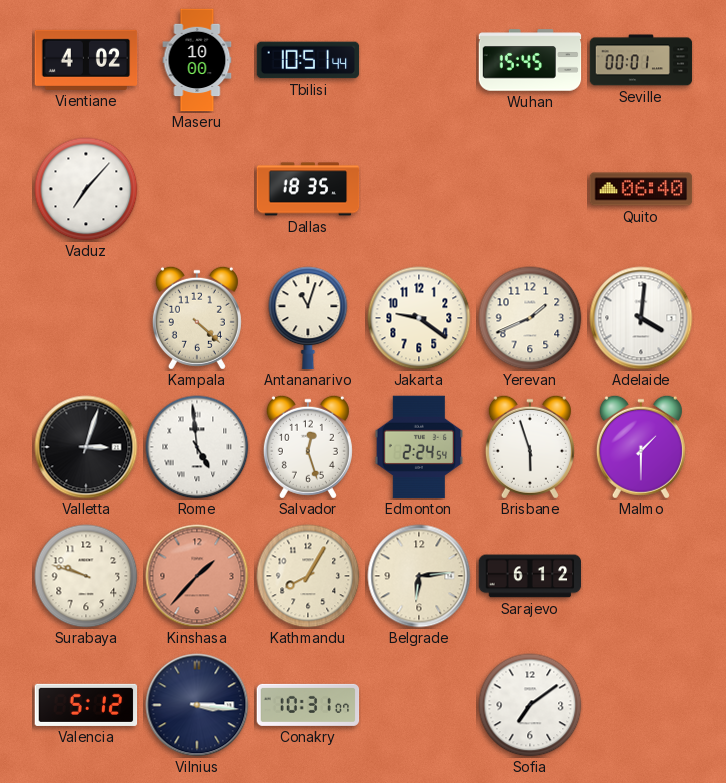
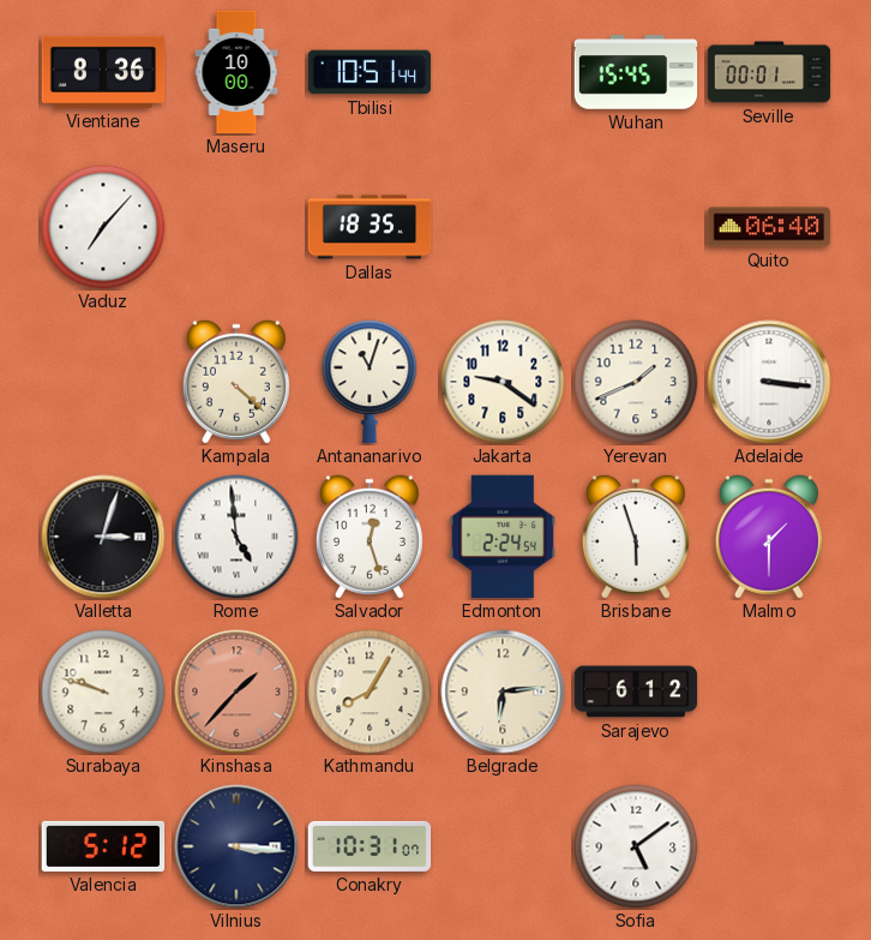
Vientiane: 4:02 -> 8:36 (103, 72)
Adelaide: 4:01 -> 3:16 (769, 382)
Sofia: 7:09 -> 5:09 (636, 846)
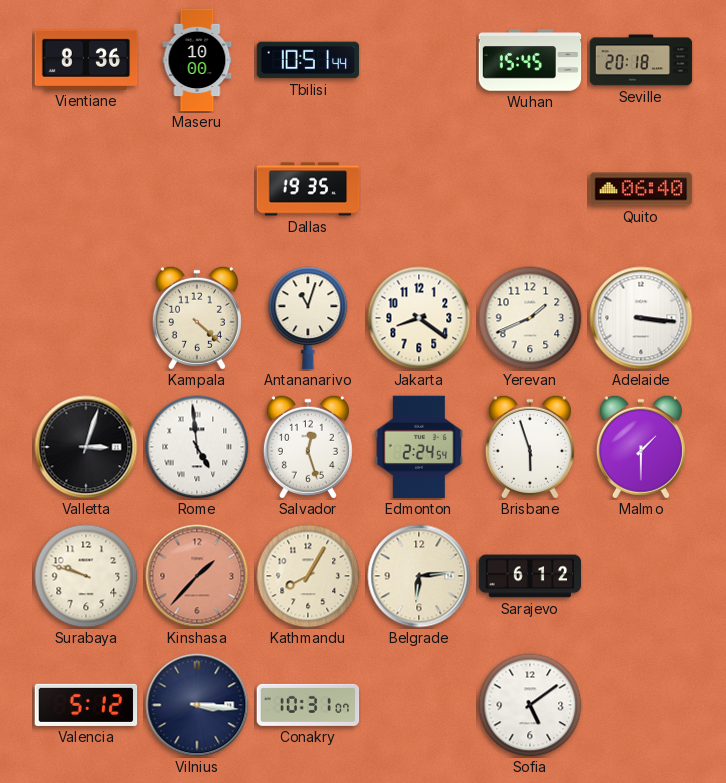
Seville: 00:01 -> 20:18 (641, 60)
Vaduz: 7:07 -> none (103, 227)
Dallas: 18:35 -> 19:35 (308, 189)
Jakarta: 9:21 -> 8:21 (419, 318)
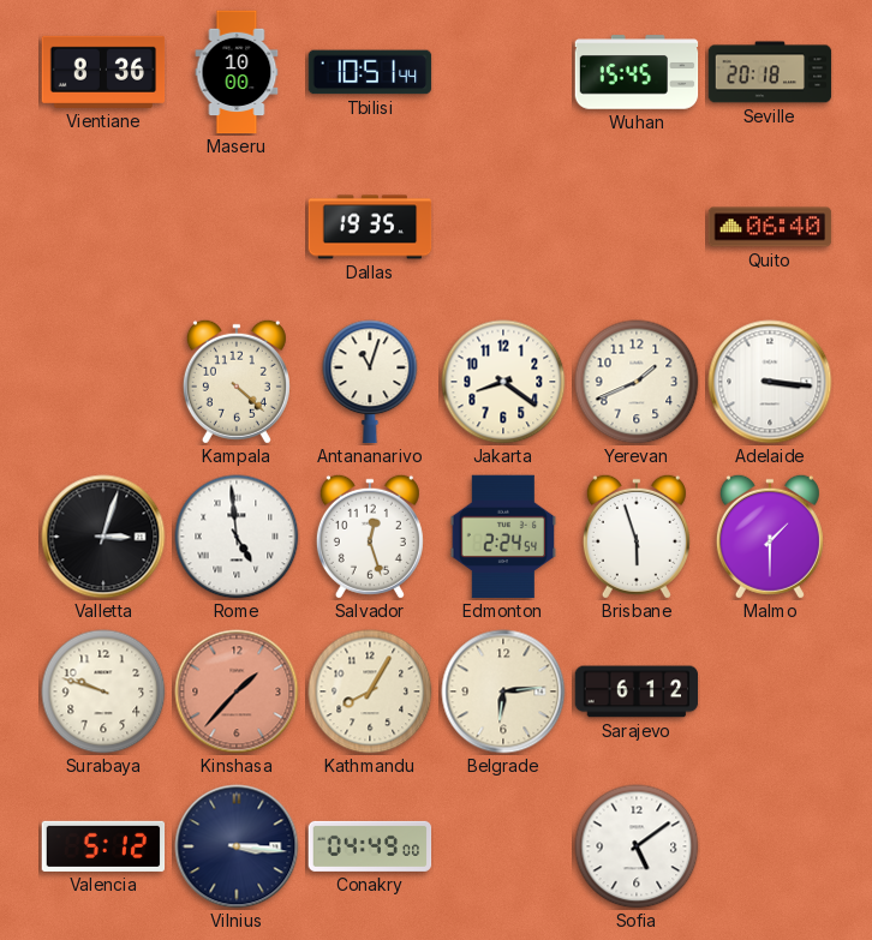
Conakry: 10:31 -> 04:49 (370, 846)
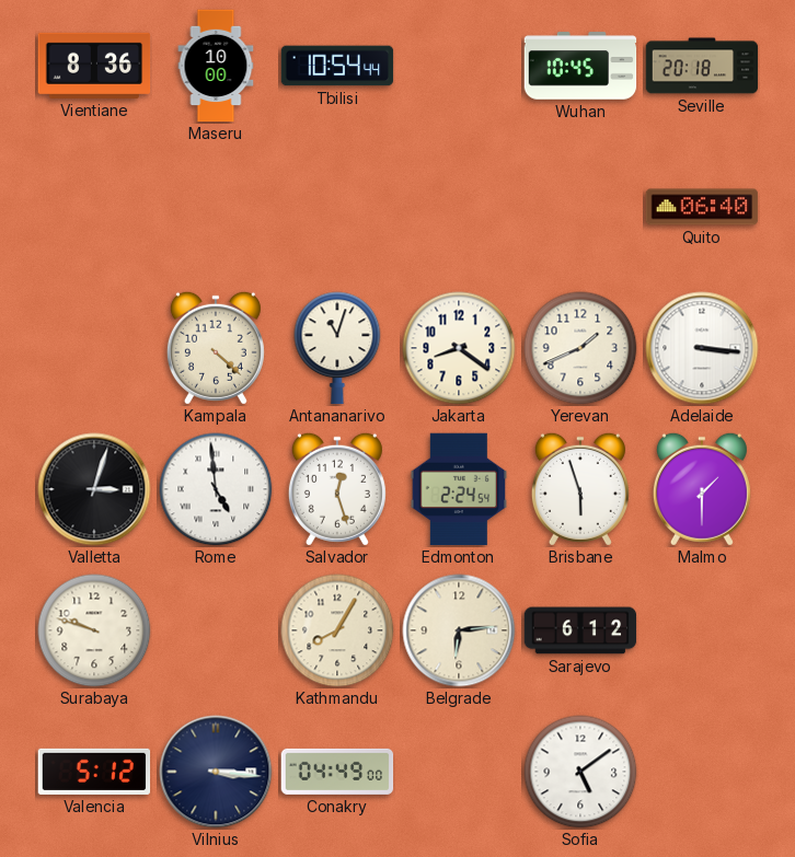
Tbilisi: 10:51 -> 10:54 (337, 66)
Wuhan: 15:45 -> 10:45 (580, 66)
Dallas: 19:35 -> none (370, 227)
Kinshasa: 1:37 -> none (237, 691)
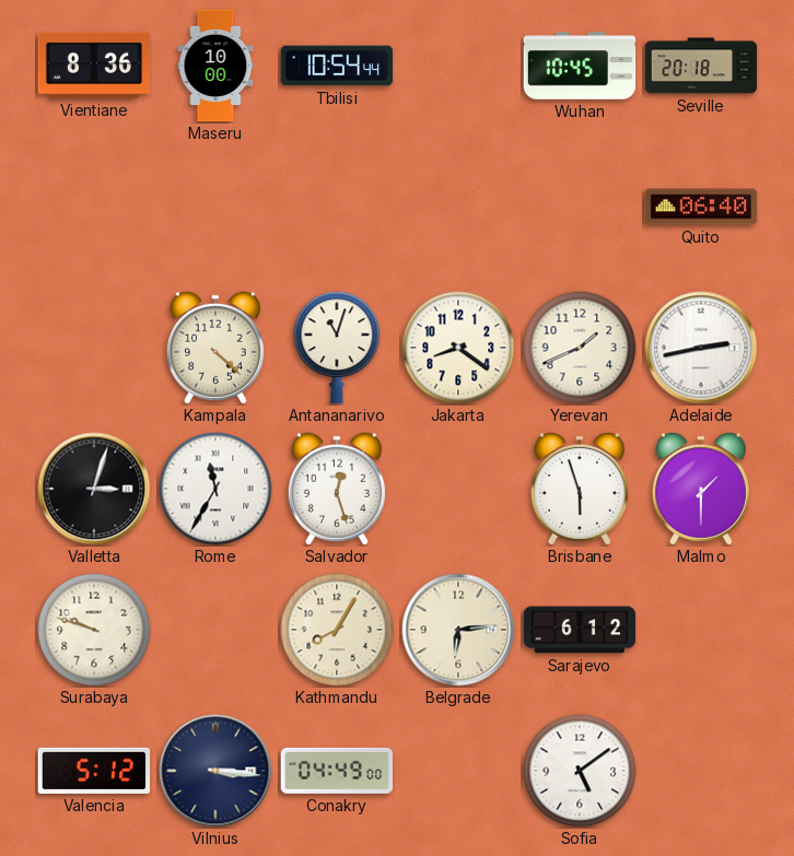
Adelaide: 3:16 -> 2:43 (701, 348)
Rome: 4:59 -> 11:35 (215, 489)
Edmonton: 2:24 -> none (459, 489)
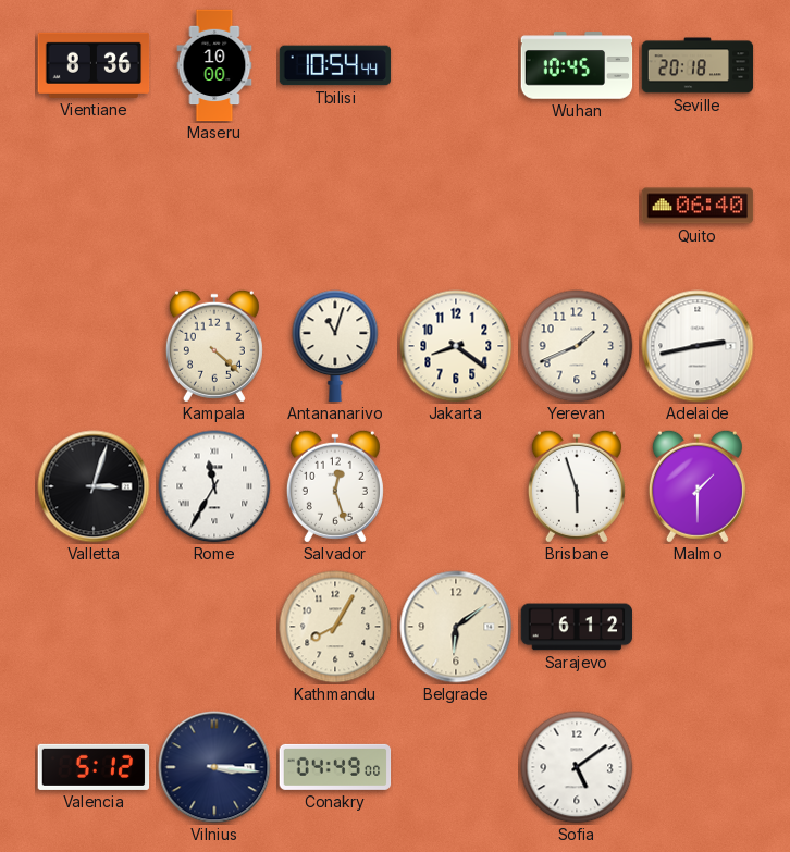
Surabaya: 9:48 -> none (94, 630)
Belgrade: 6:14 -> 6:09 (456, 627)
